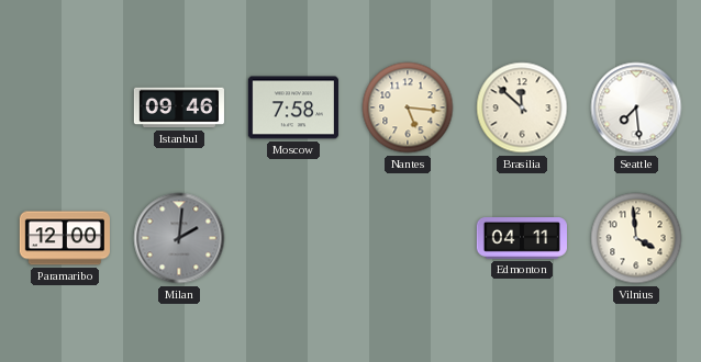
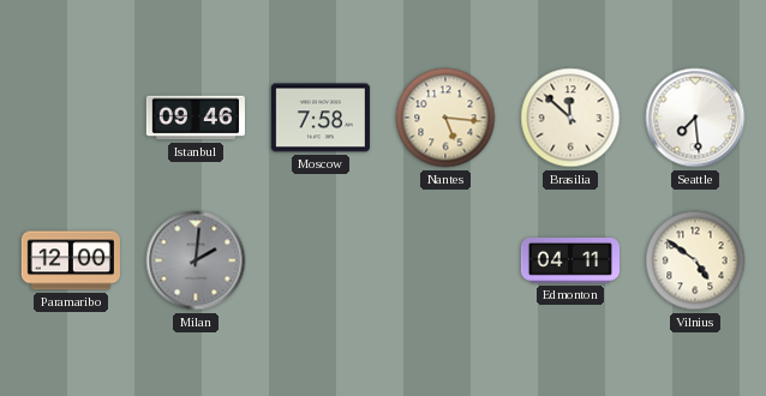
Vilnius: 3:59 -> 4:51 (695, 260)
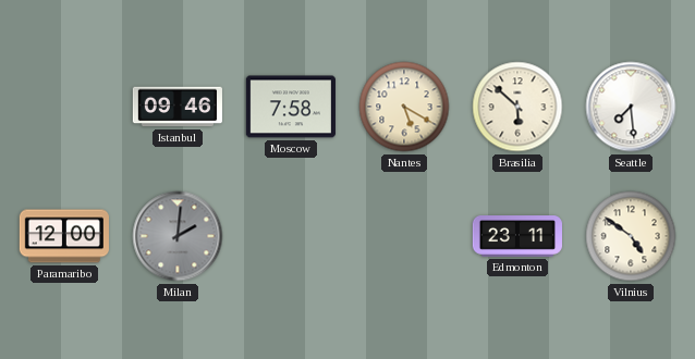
Nantes: 5:16 -> 5:20 (404, 107)
Brasilia: 11:52 -> 5:52 (517, 107)
Edmonton: 04:11 -> 23:11 (516, 237)
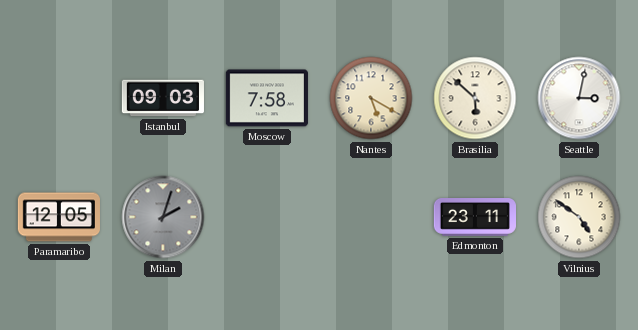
Istanbul: 09:46 -> 09:03 (163, 98)
Seattle: 7:29 -> 3:02 (579, 98)
Paramaribo: 12:00 -> 12:05 (59, 217)
Milan: 2:01 -> 2:03 (163, 217)
